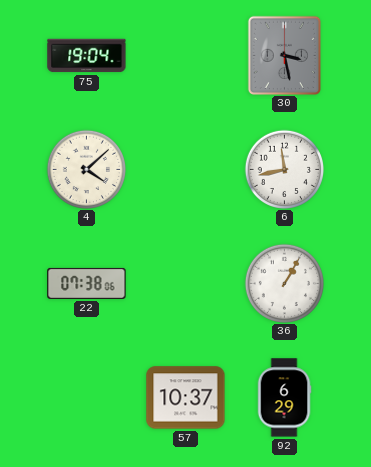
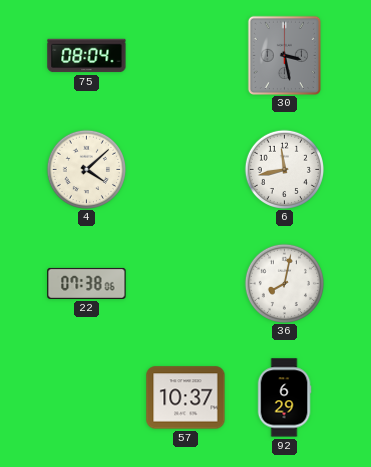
75: 19:04 -> 08:04 (87, 56)
36: 1:05 -> 8:02 (284, 283)
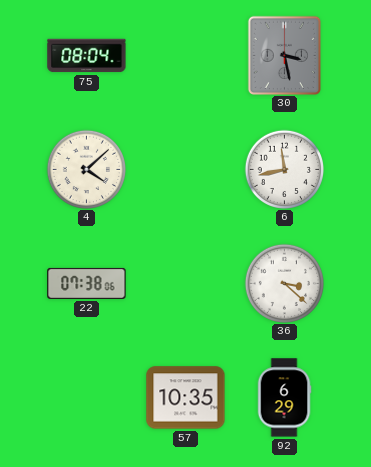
36: 8:02 -> 3:22 (284, 283)
57: 10:37 -> 10:35 (186, 398)
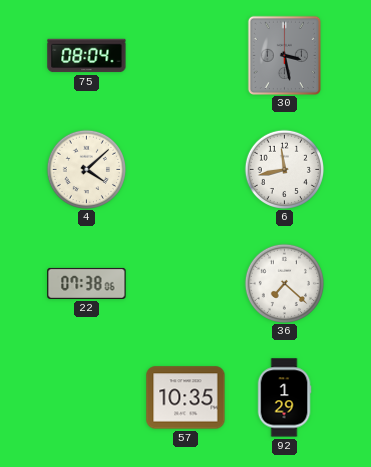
36: 3:22 -> 7:22 (284, 283)
92: 6:29 -> 1:29 (284, 398)
